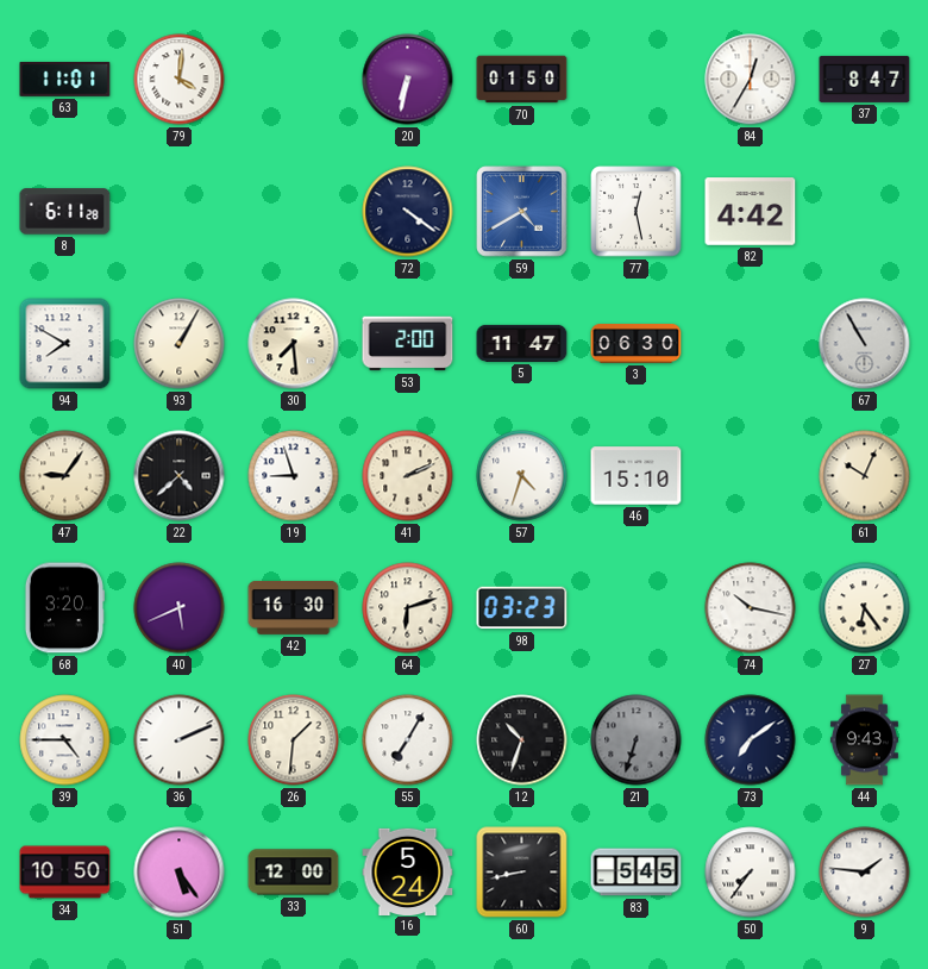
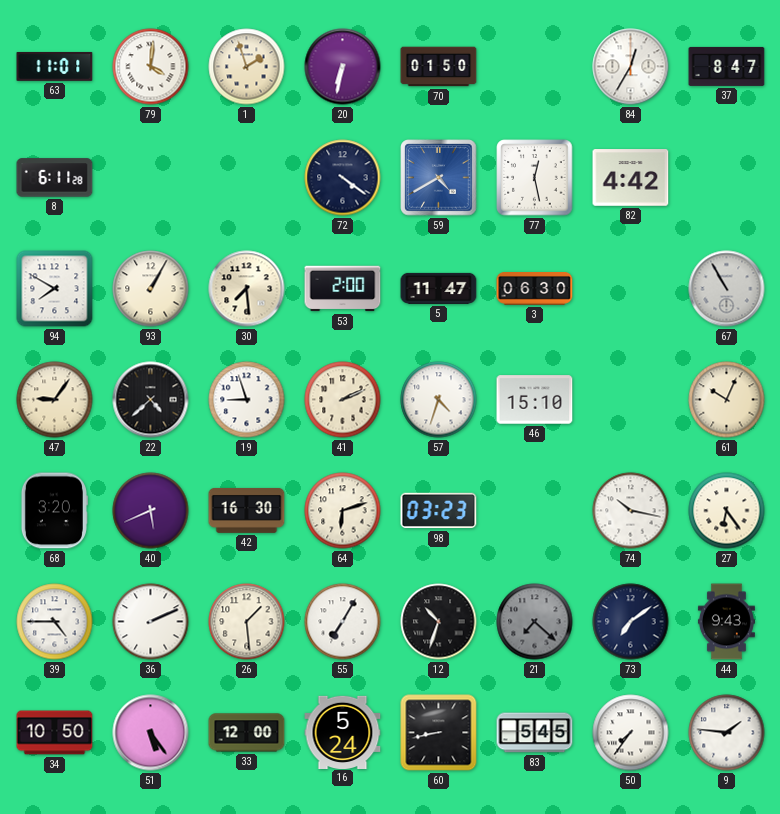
1: none -> 1:57 (247, 67)
26: 1:31 -> 1:29 (247, 622)
21: 6:33 -> 7:22 (535, 622)
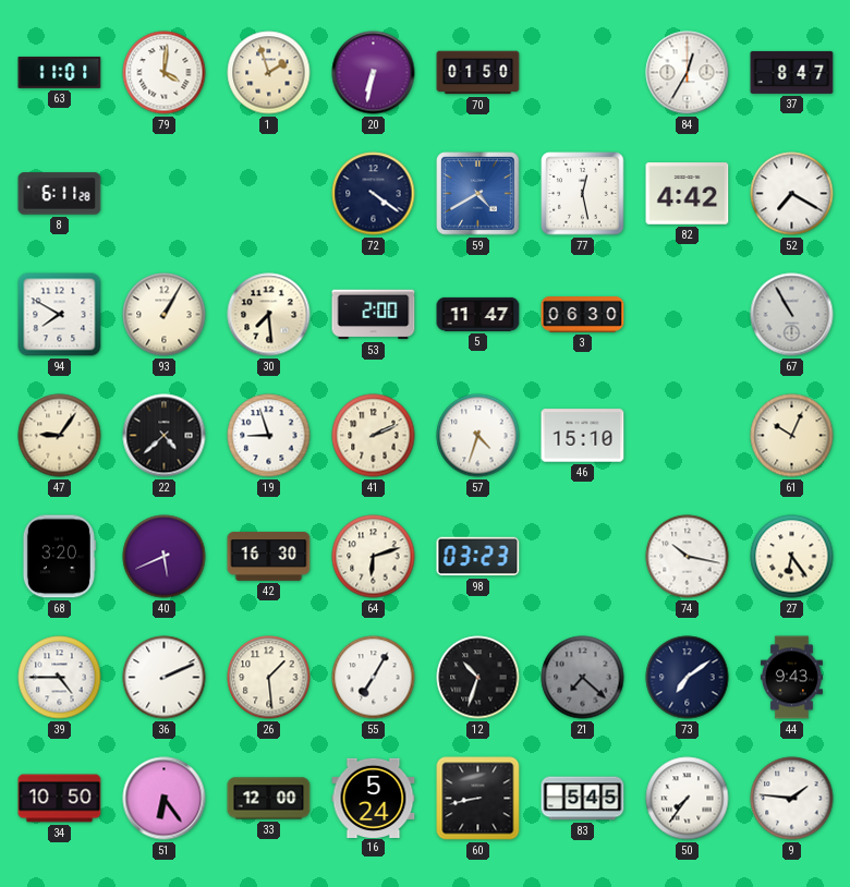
52: none -> 7:20 (792, 194)
51: 5:24 -> 6:24 (165, 799)
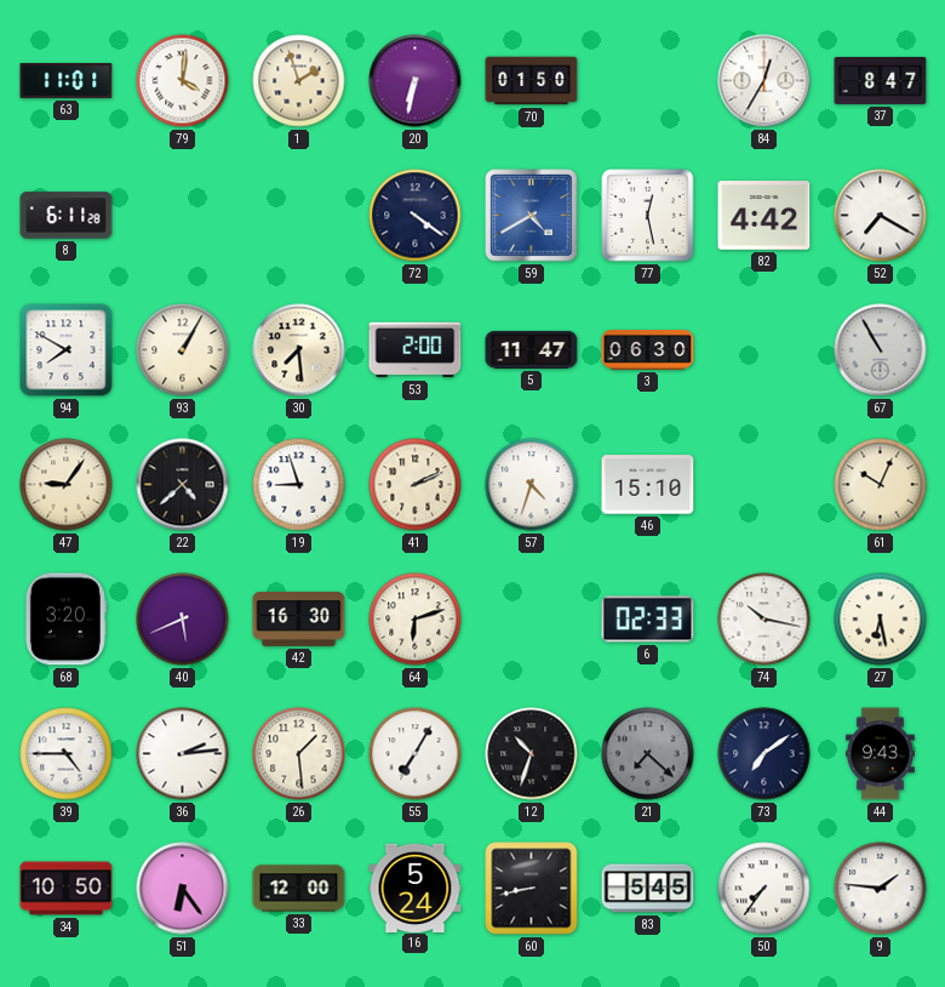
98: 03:23 -> none (478, 557)
6: none -> 02:33 (648, 620)
27: 6:24 -> 6:28 (881, 620)
36: 2:11 -> 2:14 (183, 754)
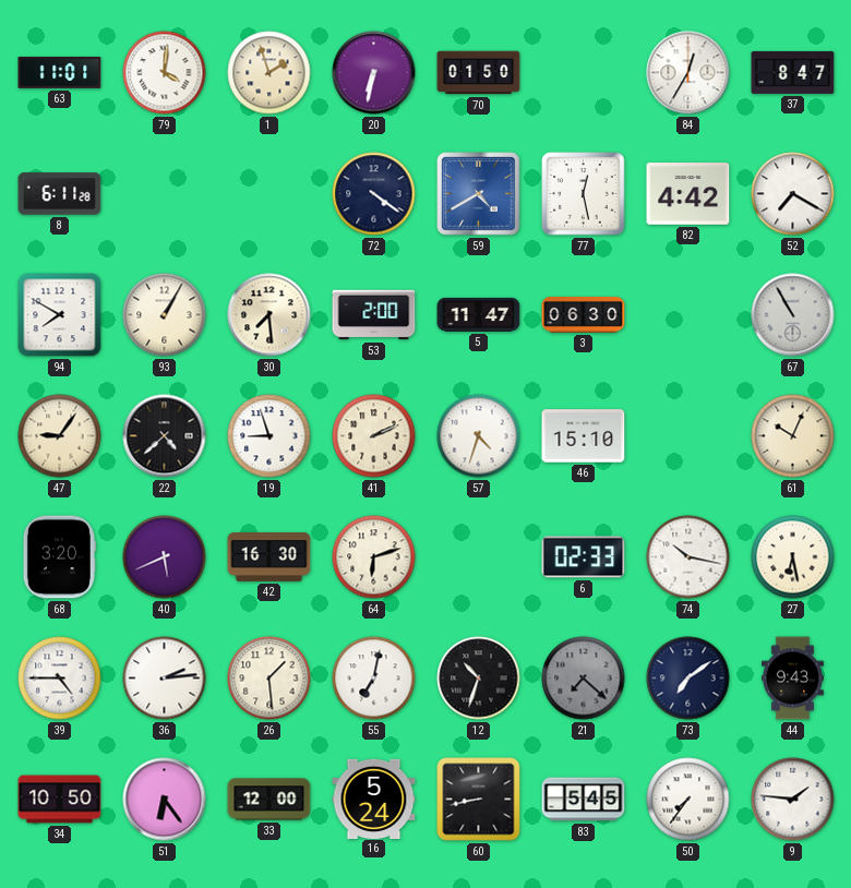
55: 7:05 -> 7:02 (374, 679)
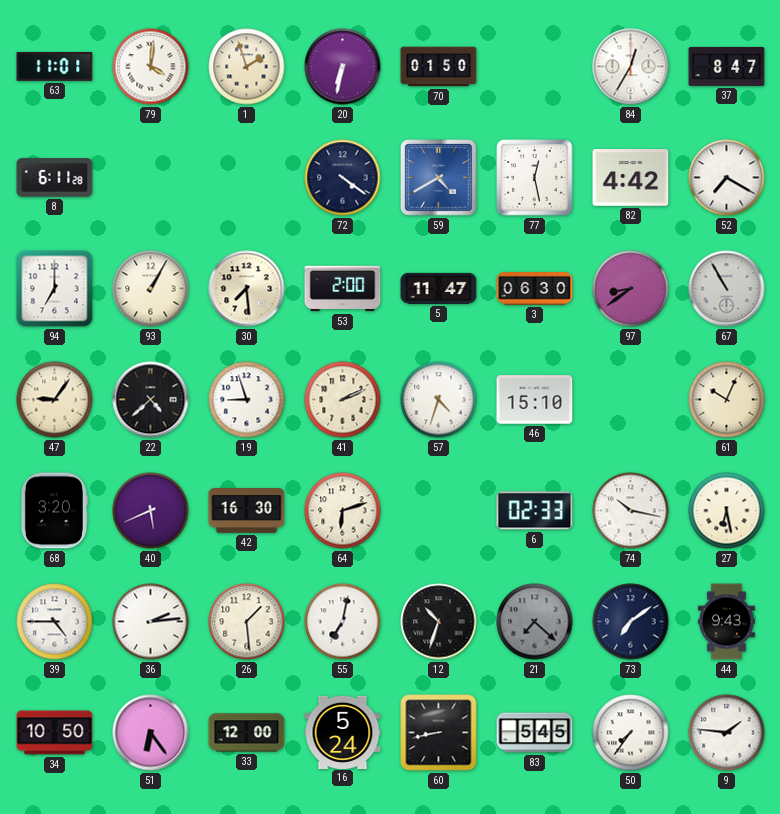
94: 7:50 -> 7:00 (55, 289)
97: none -> 8:39 (631, 289)
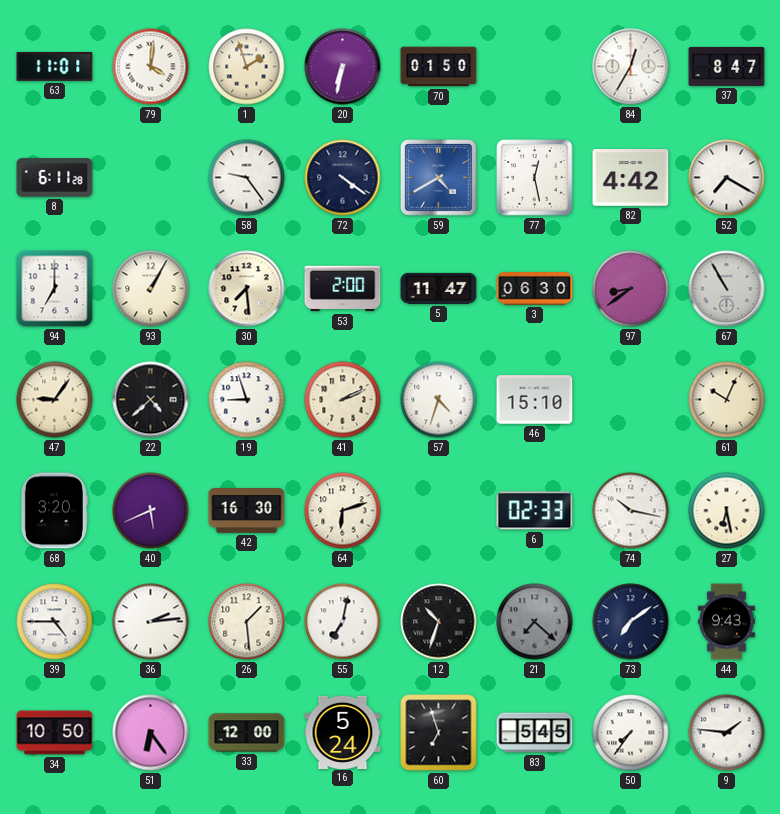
58: none -> 9:24 (247, 178)
60: 8:43 -> 6:57 (439, 733)
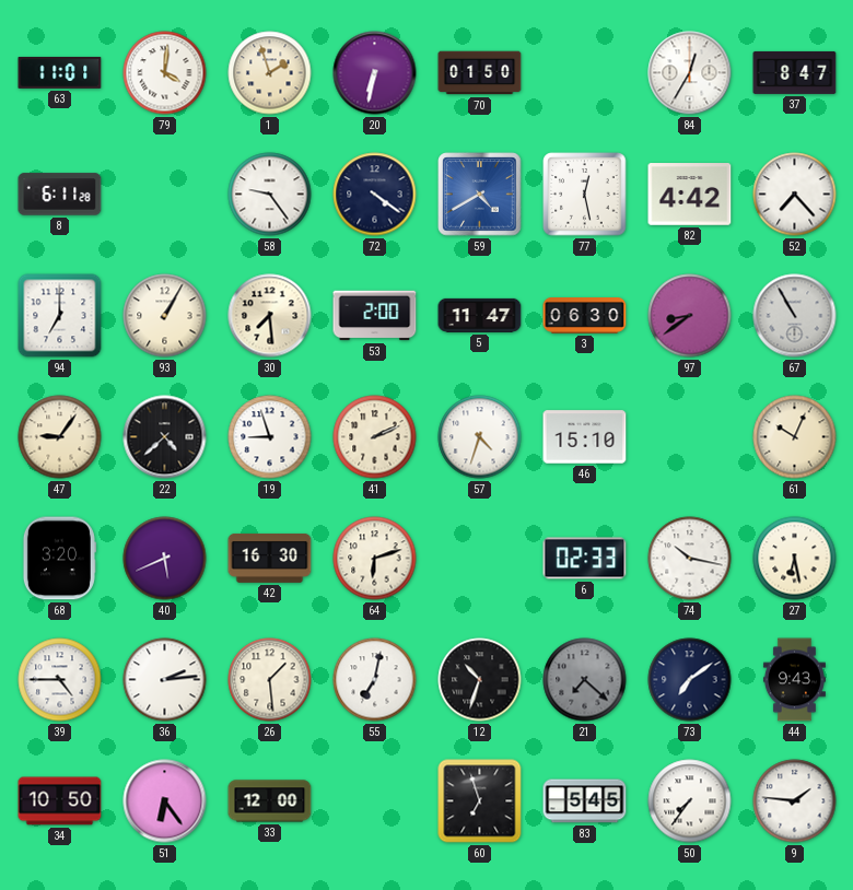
52: 7:20 -> 7:23 (795, 195)
16: 5:24 -> none (343, 732)
